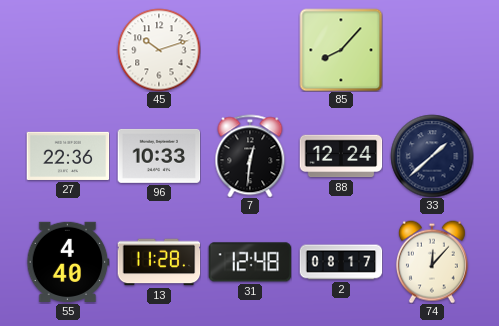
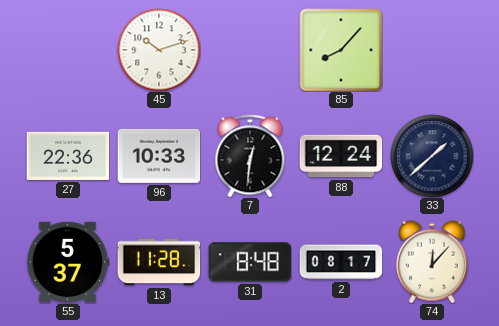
55: 4:40 -> 5:37 (68, 262)
31: 12:48 -> 8:48 (250, 262)
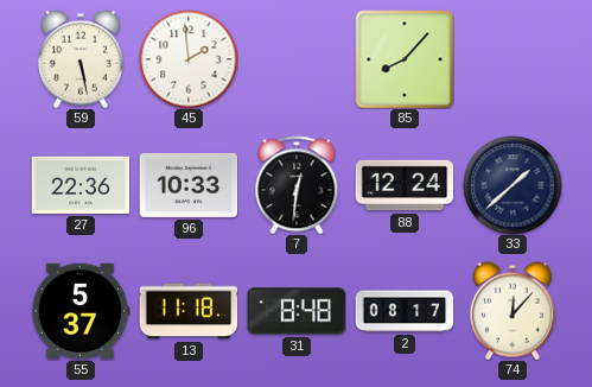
59: none -> 5:28 (81, 59)
45: 10:12 -> 1:59 (189, 59)
13: 11:28 -> 11:18 (189, 311)
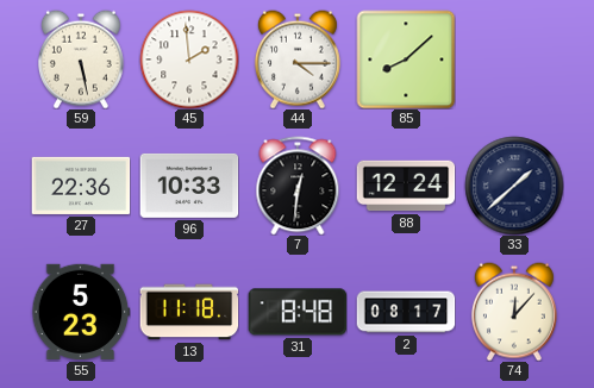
44: none -> 4:15 (298, 60)
85: 8:07 -> 8:08 (406, 60)
55: 5:37 -> 5:23 (81, 312)
